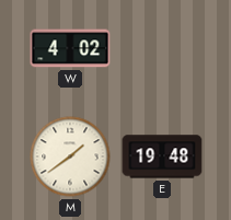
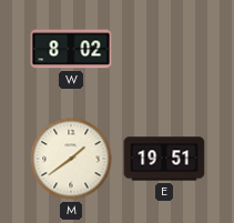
W: 4:02 -> 8:02 (71, 49)
E: 19:48 -> 19:51 (164, 159)
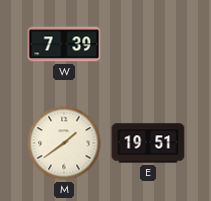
W: 8:02 -> 7:39 (64, 44)
